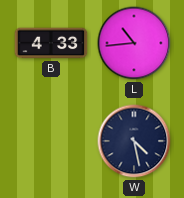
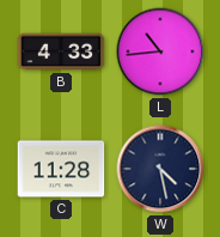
C: none -> 11:28 (61, 169)
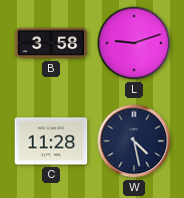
B: 4:33 -> 3:58 (51, 43)
L: 10:44 -> 9:12 (134, 43)
